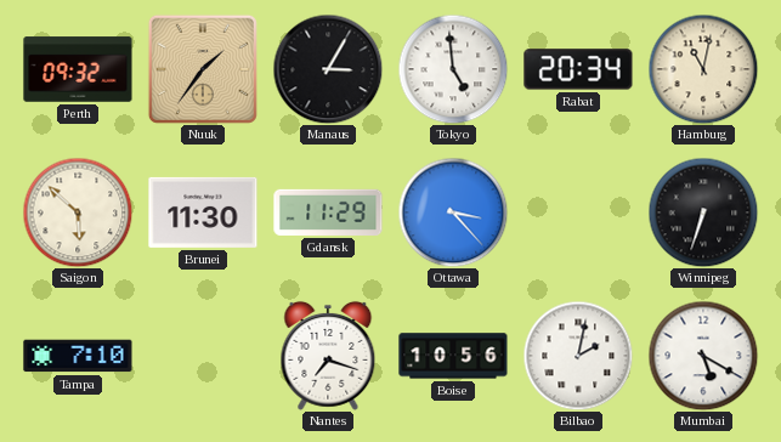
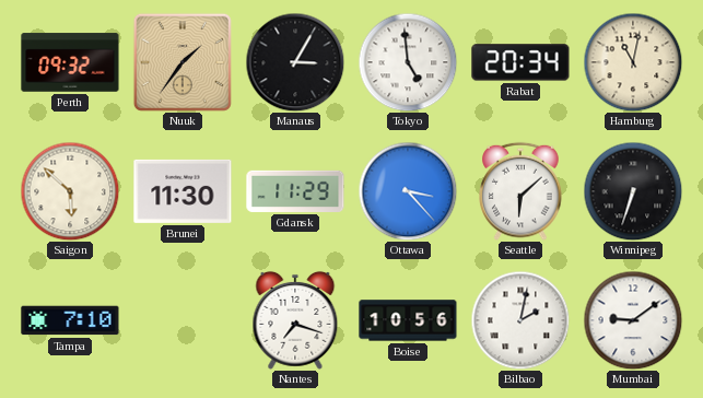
Seattle: none -> 6:08 (520, 191)
Mumbai: 5:20 -> 9:09 (633, 320)
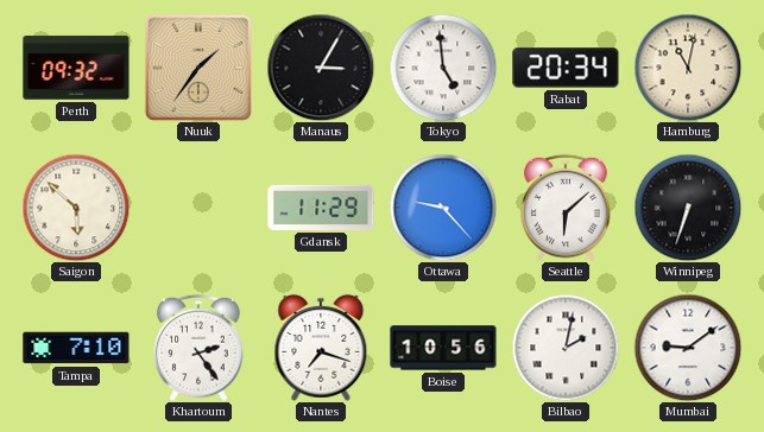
Brunei: 11:30 -> none (183, 191)
Ottawa: 3:23 -> 9:23 (443, 208)
Khartoum: none -> 2:24 (198, 348)
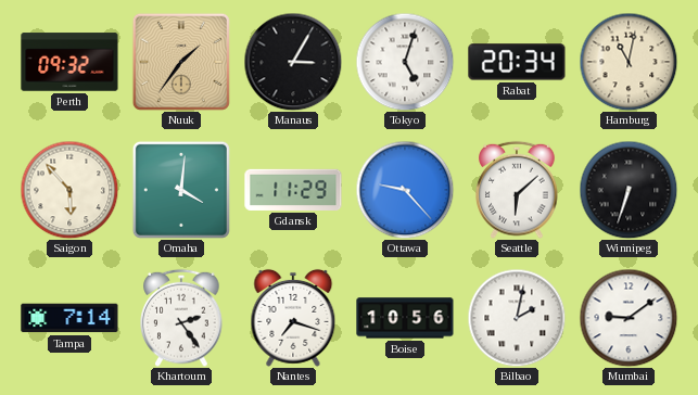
Tokyo: 4:59 -> 5:03 (405, 62)
Saigon: 5:52 -> 5:53 (69, 190)
Omaha: none -> 4:01 (181, 190)
Tampa: 7:10 -> 7:14 (69, 318)
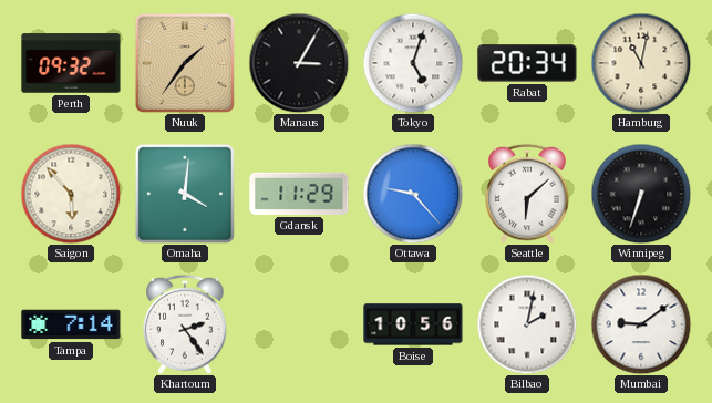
Nantes: 7:18 -> none (293, 318)
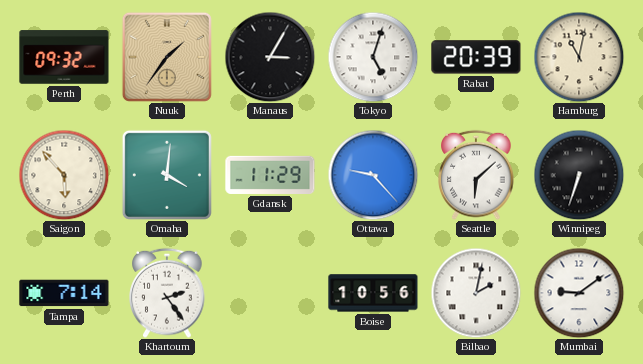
Rabat: 20:34 -> 20:39 (476, 57)
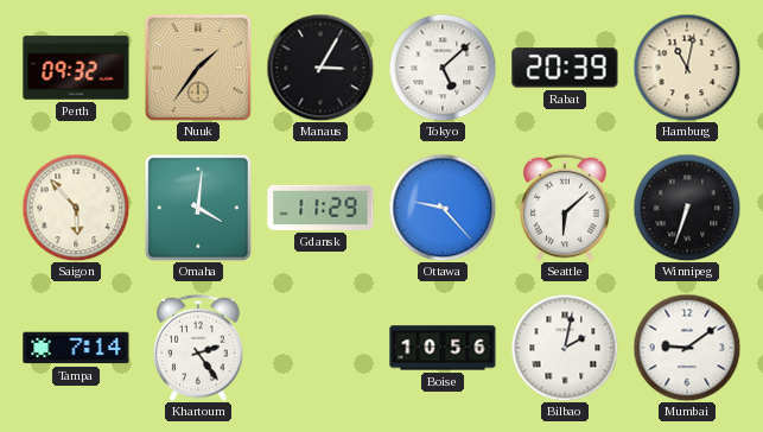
Tokyo: 5:03 -> 5:08 (443, 68)
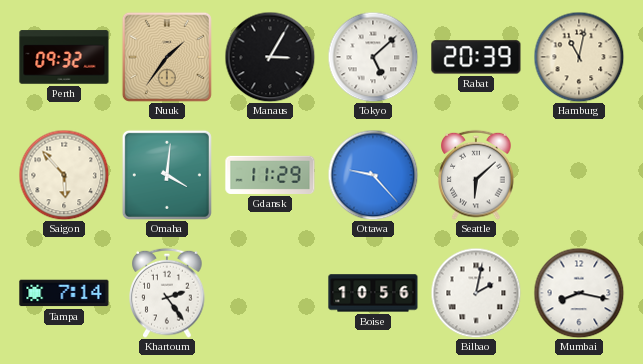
Winnipeg: 6:33 -> none (687, 208)
Mumbai: 9:09 -> 8:17 (579, 293)
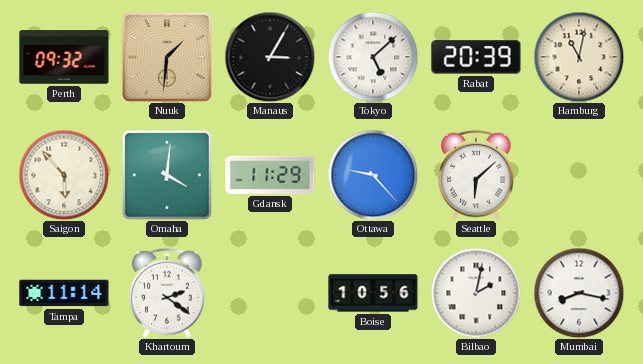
Nuuk: 1:36 -> 1:31 (167, 57)
Tampa: 7:14 -> 11:14 (64, 293)
Khartoum: 2:24 -> 2:21 (167, 293)
